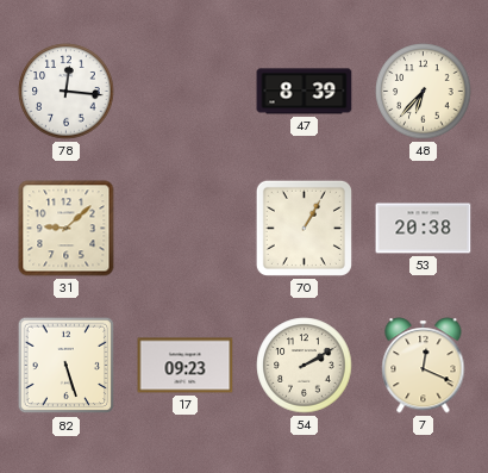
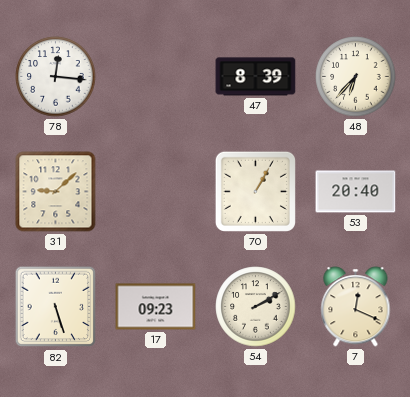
53: 20:38 -> 20:40 (356, 192)
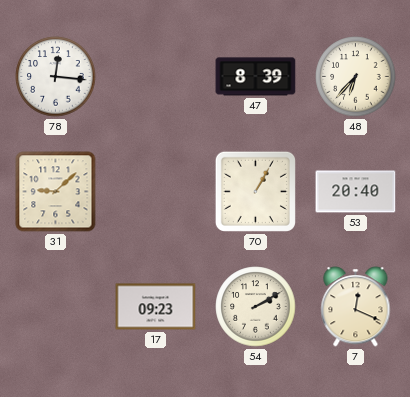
82: 5:27 -> none (56, 307)
